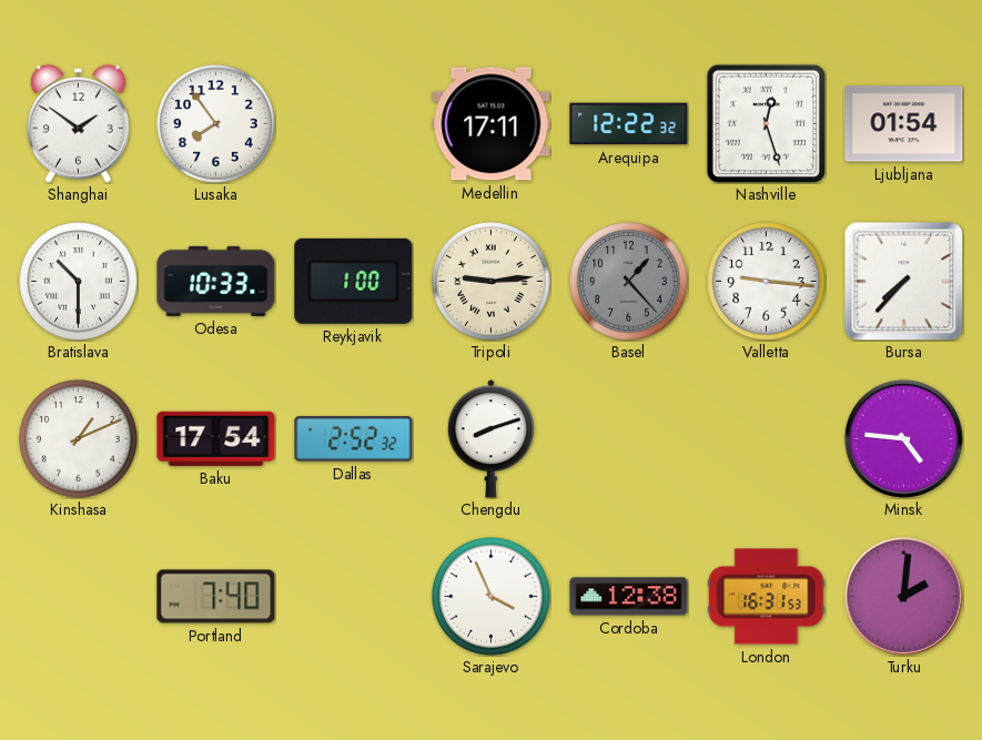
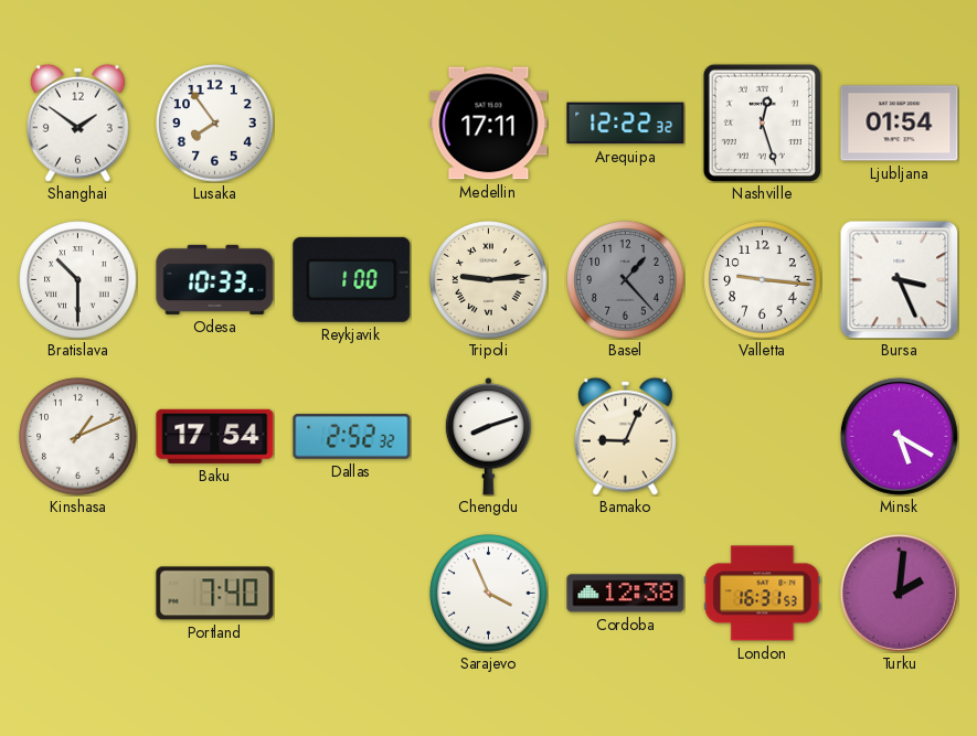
Bursa: 7:37 -> 3:26 (899, 279)
Bamako: none -> 9:04 (625, 436)
Minsk: 4:46 -> 5:20 (899, 436)
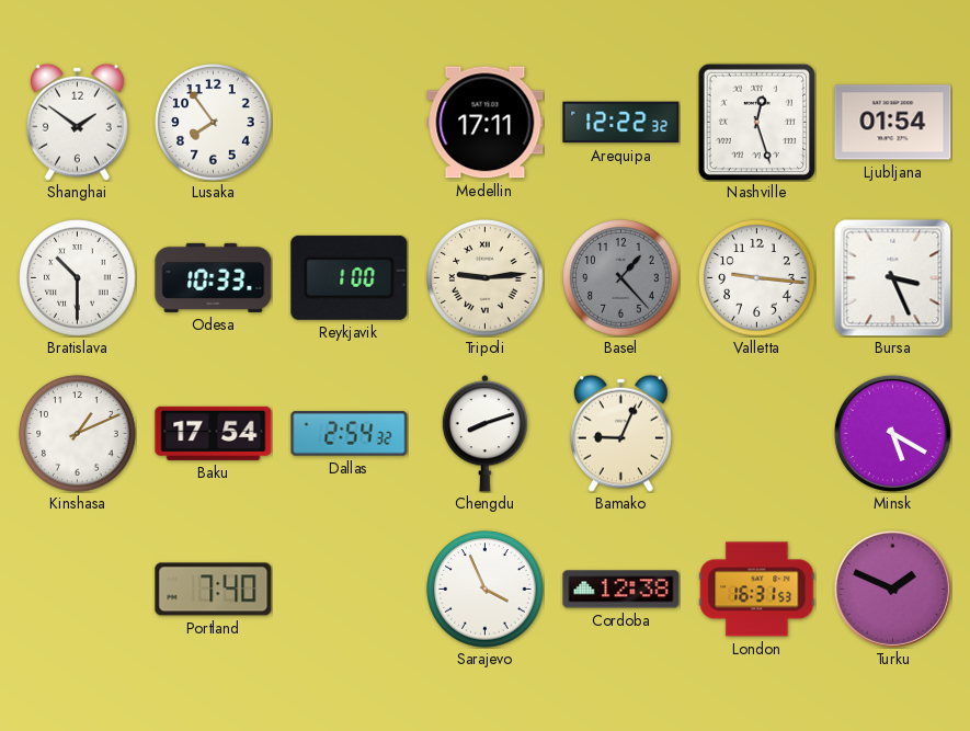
Dallas: 2:52 -> 2:54 (350, 434)
Turku: 2:01 -> 1:49 (892, 589)
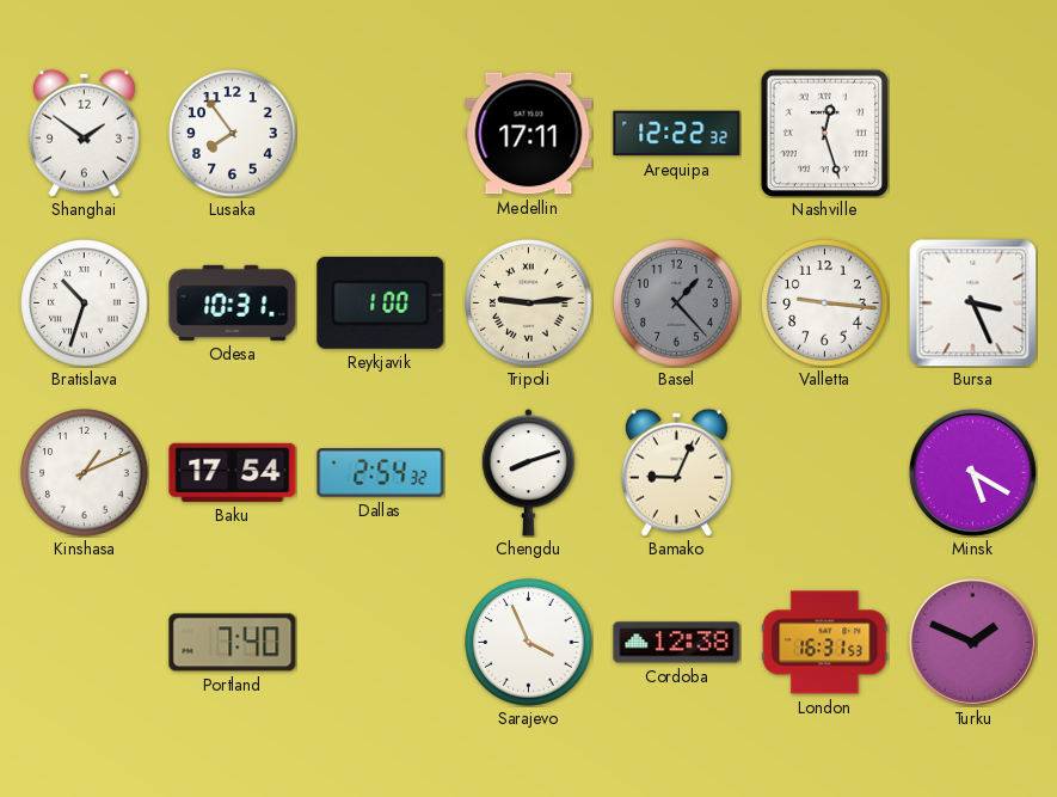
Ljubljana: 01:54 -> none (893, 123)
Bratislava: 10:30 -> 10:33 (85, 304)
Odesa: 10:33 -> 10:31 (233, 302)
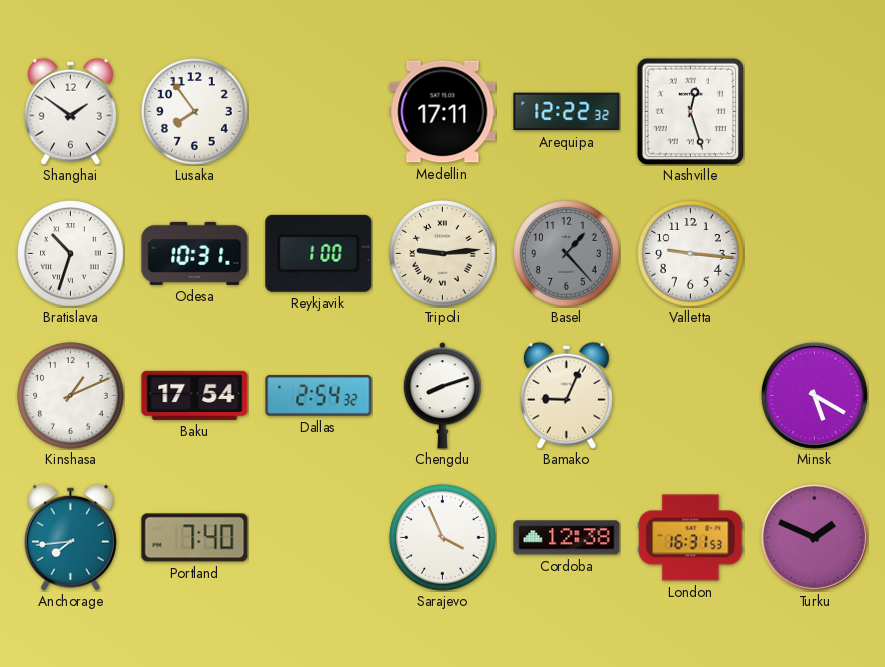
Bursa: 3:26 -> none (972, 302)
Anchorage: none -> 7:44 (70, 537)
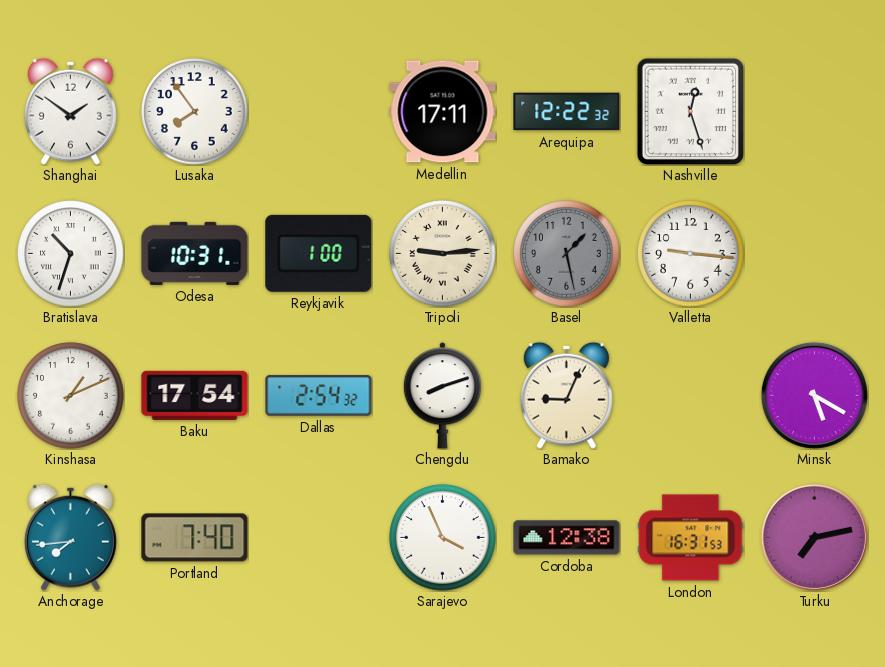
Basel: 1:23 -> 1:28 (567, 254)
Turku: 1:49 -> 7:13 (814, 537)
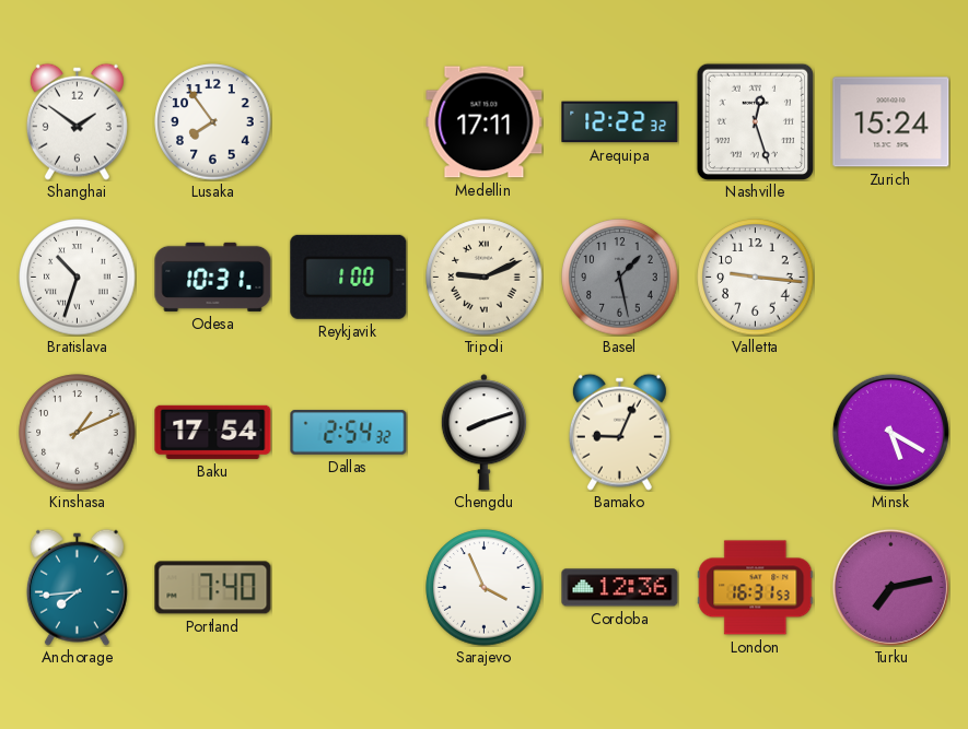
Zurich: none -> 15:24 (891, 122)
Tripoli: 9:14 -> 9:11 (485, 278)
Cordoba: 12:38 -> 12:36 (620, 588)
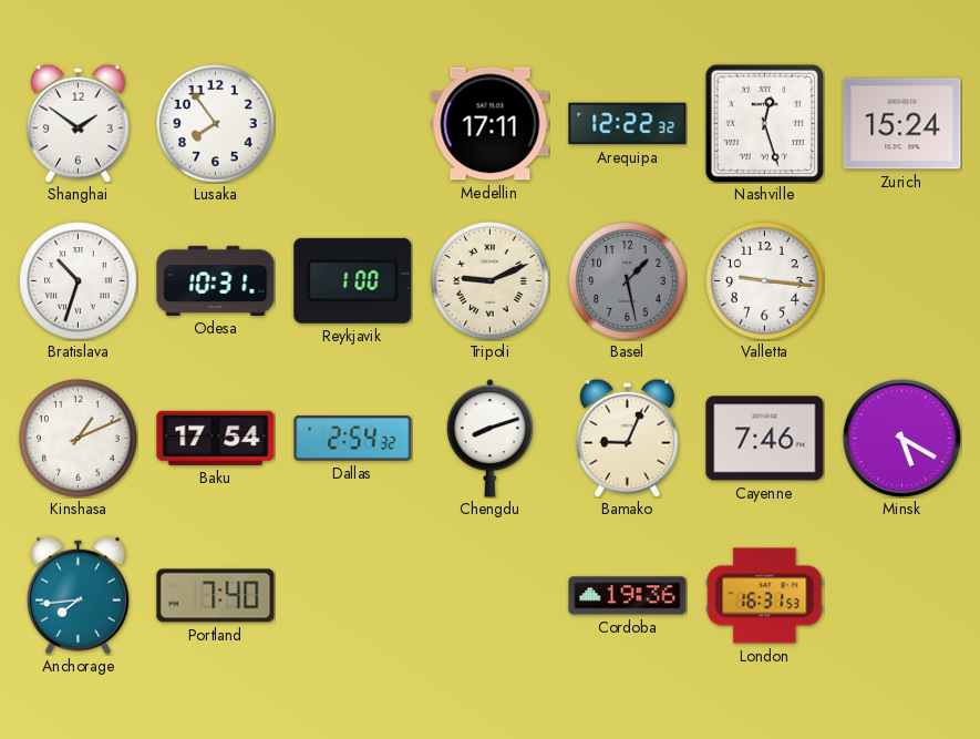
Cayenne: none -> 7:46 (765, 439)
Sarajevo: 3:56 -> none (485, 588)
Cordoba: 12:36 -> 19:36 (628, 596)
Turku: 7:13 -> none (890, 587)
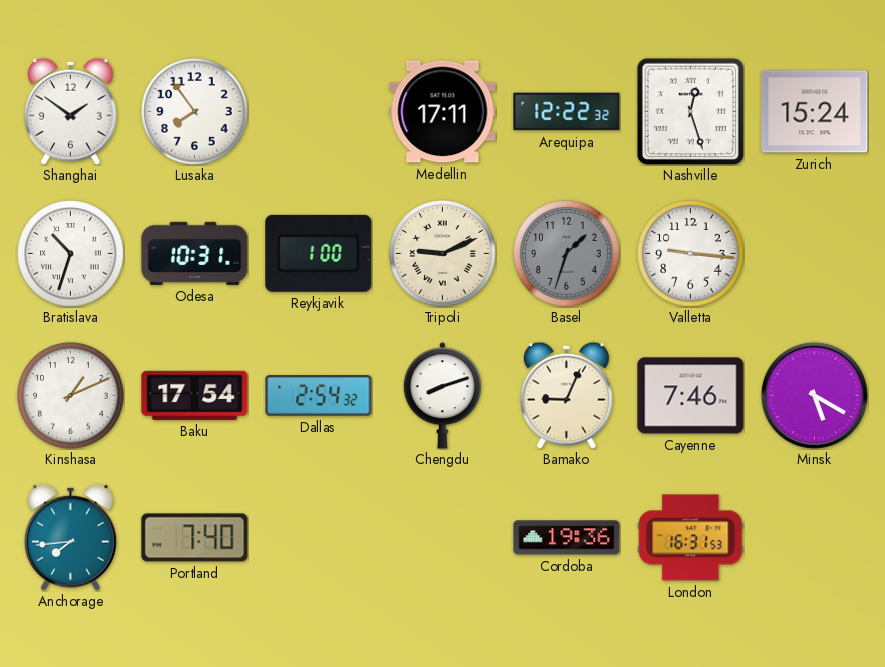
Basel: 1:28 -> 1:33 (567, 254)
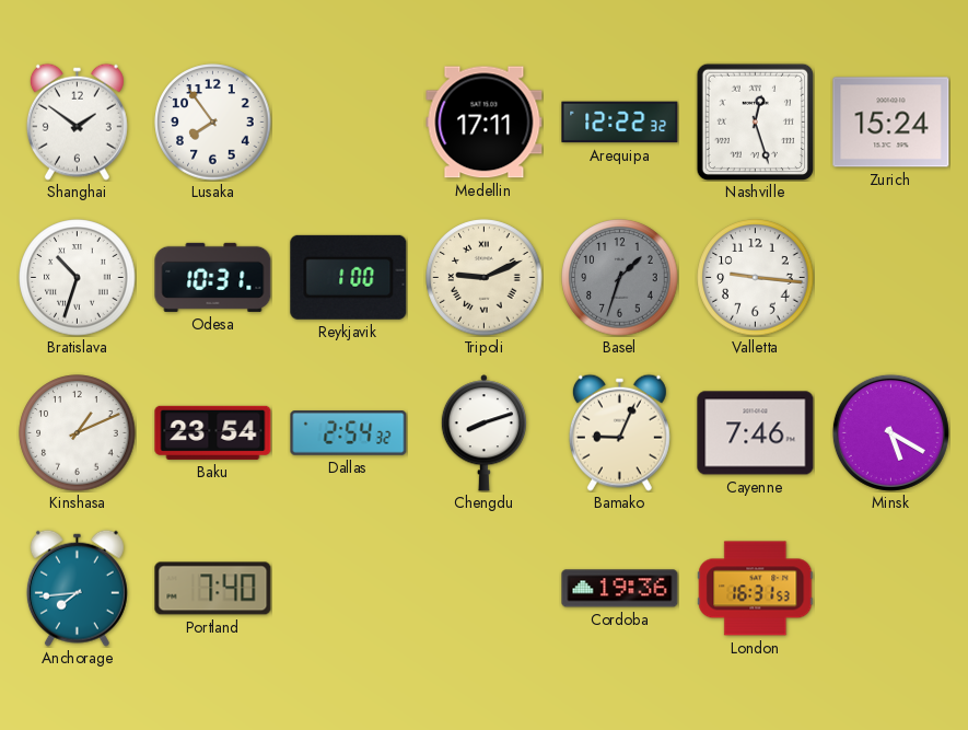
Baku: 17:54 -> 23:54 (213, 432)
